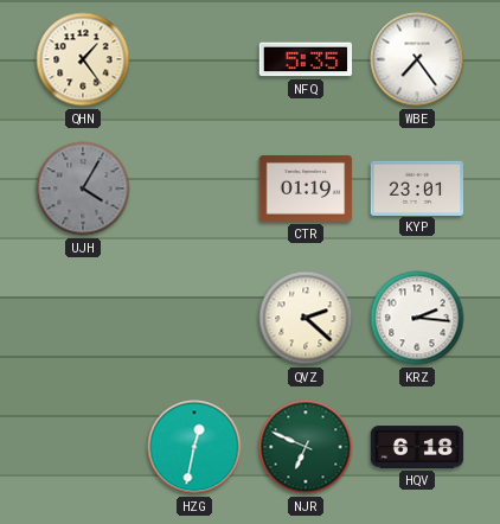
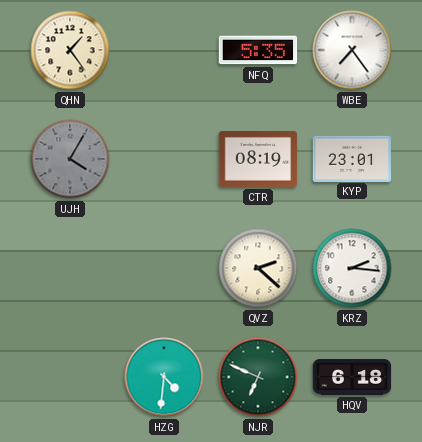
CTR: 01:19 -> 08:19 (258, 159)
HZG: 12:32 -> 4:31 (164, 377)
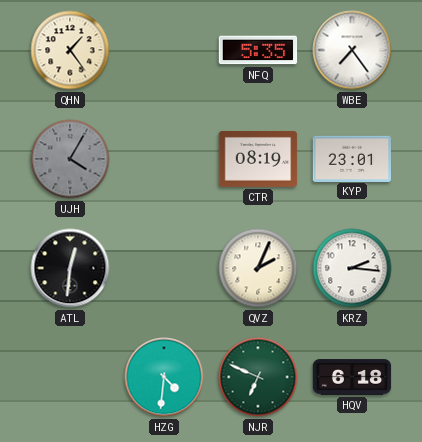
ATL: none -> 12:31 (70, 268)
QVZ: 2:22 -> 2:04 (258, 268)
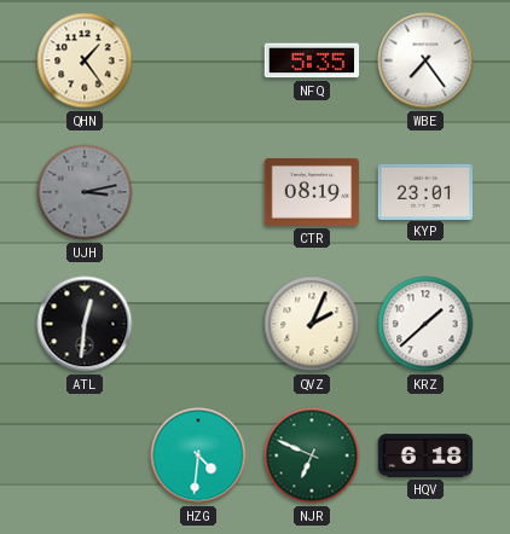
UJH: 4:05 -> 3:13 (85, 192)
KRZ: 2:16 -> 1:38 (425, 324)
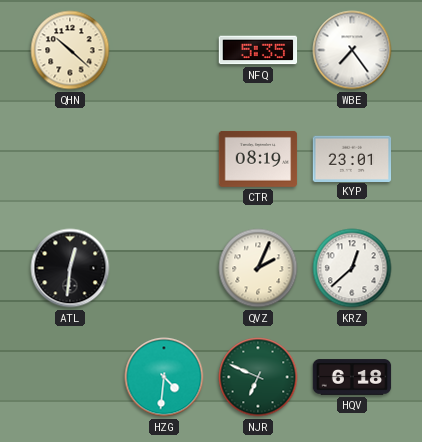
QHN: 1:24 -> 10:22 (70, 50)
UJH: 3:13 -> none (85, 192)
KRZ: 1:38 -> 12:38 (352, 268)
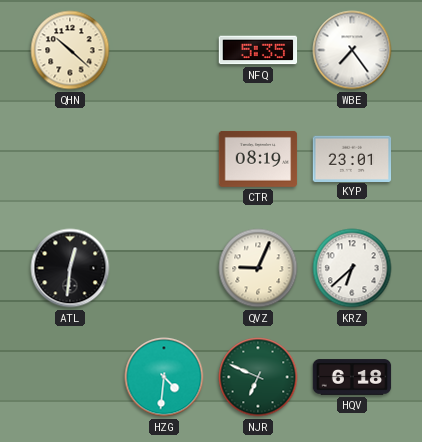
QVZ: 2:04 -> 9:04 (258, 268)
KRZ: 12:38 -> 6:38 (352, 268)
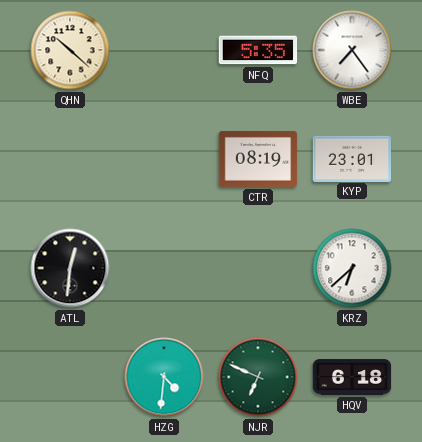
QVZ: 9:04 -> none (258, 268)
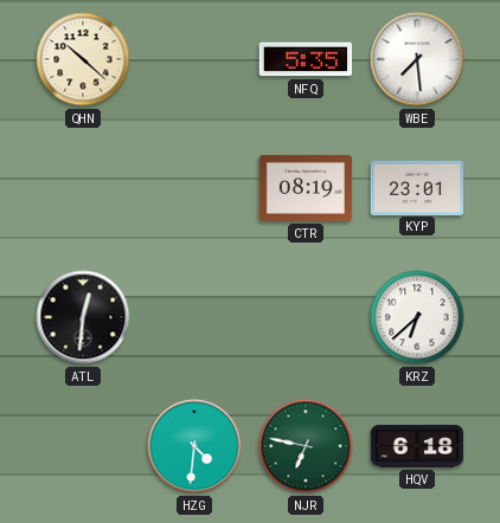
WBE: 7:24 -> 7:29 (417, 59)
NJR: 6:49 -> 6:47 (306, 446)
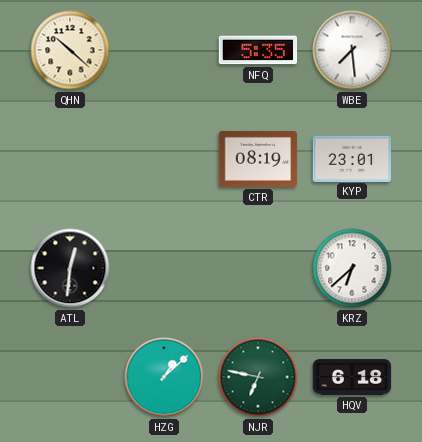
HZG: 4:31 -> 1:08 (164, 377)
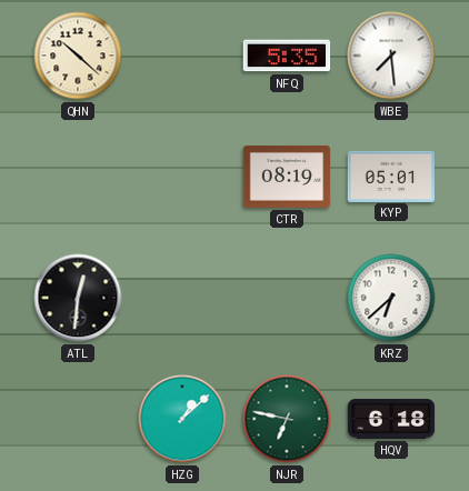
KYP: 23:01 -> 05:01 (391, 176)
